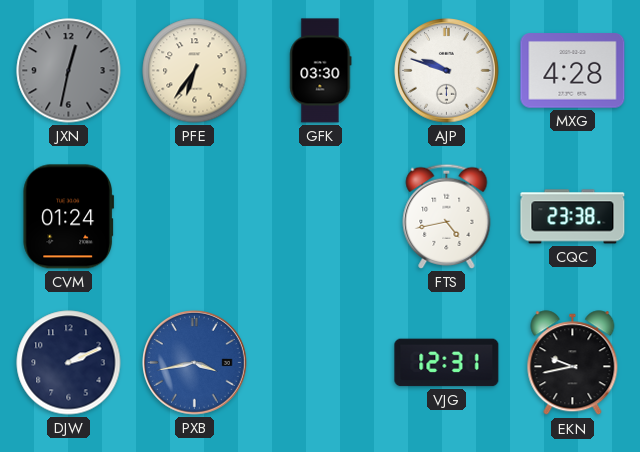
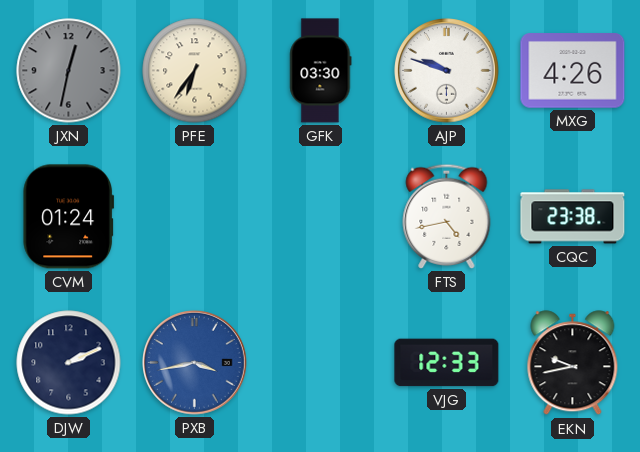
MXG: 4:28 -> 4:26 (573, 71)
VJG: 12:31 -> 12:33 (447, 363)
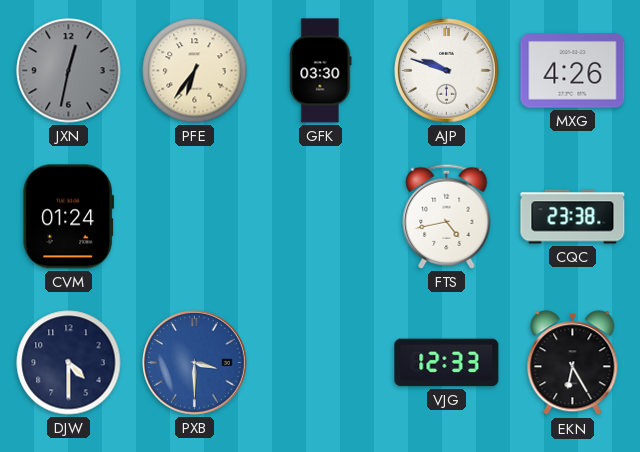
DJW: 2:11 -> 4:30 (69, 363)
PXB: 3:43 -> 3:30 (195, 363)
EKN: 9:43 -> 6:25 (573, 363)
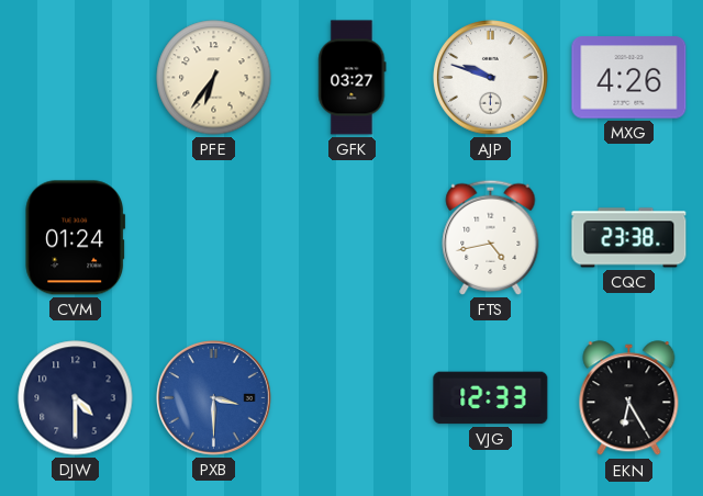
JXN: 12:32 -> none (69, 71)
GFK: 03:30 -> 03:27 (353, 78)
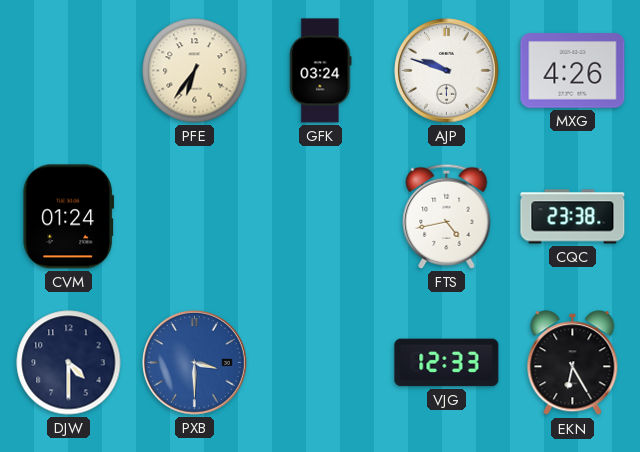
GFK: 03:27 -> 03:24 (321, 71)
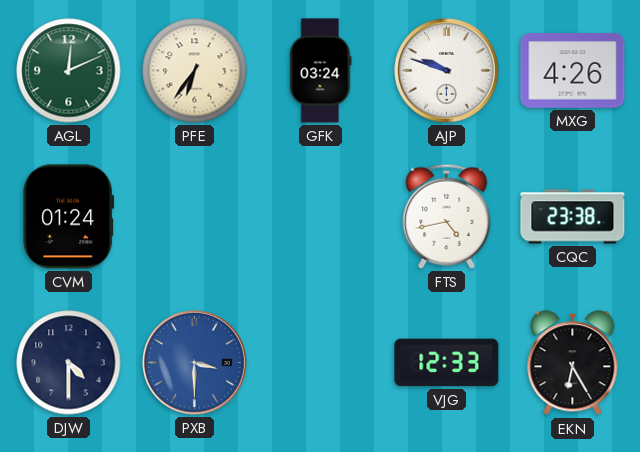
AGL: none -> 12:11 (69, 71)
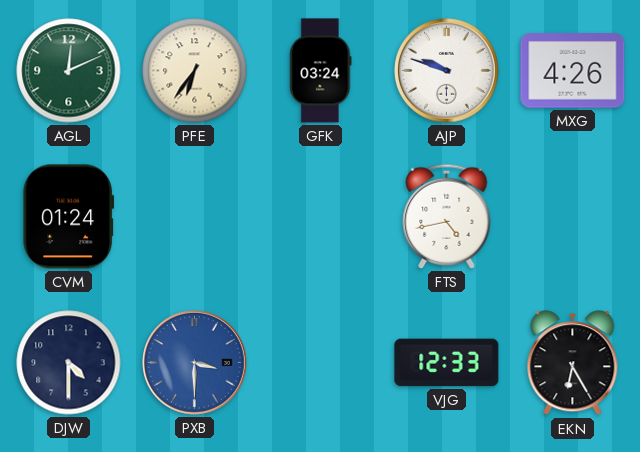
CQC: 23:38 -> none (573, 217)
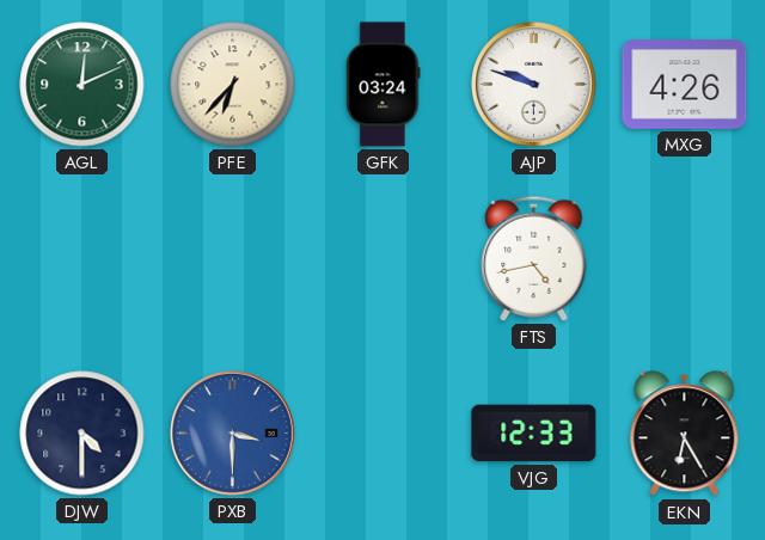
PFE: 6:36 -> 6:37 (233, 85)
CVM: 01:24 -> none (69, 217)
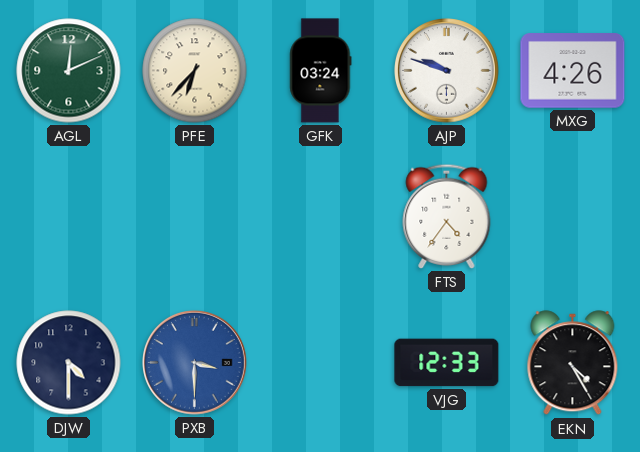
FTS: 4:43 -> 4:36 (447, 216)
EKN: 6:25 -> 4:25 (573, 363)
